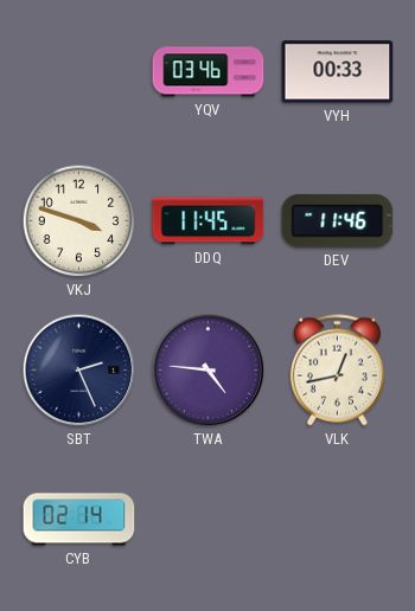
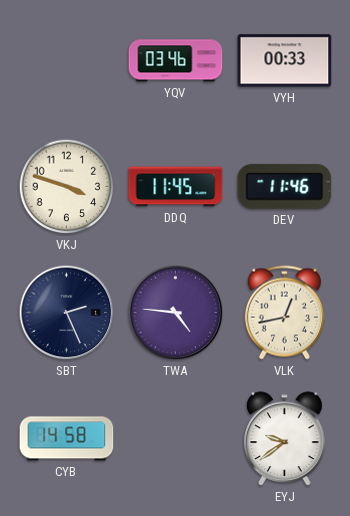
CYB: 02:14 -> 14:58 (67, 439)
EYJ: none -> 9:39 (285, 439)
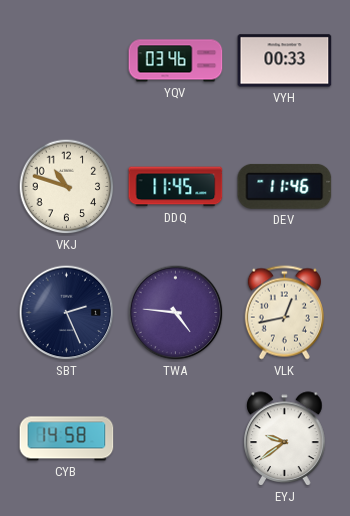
VKJ: 3:48 -> 10:48 (67, 187)
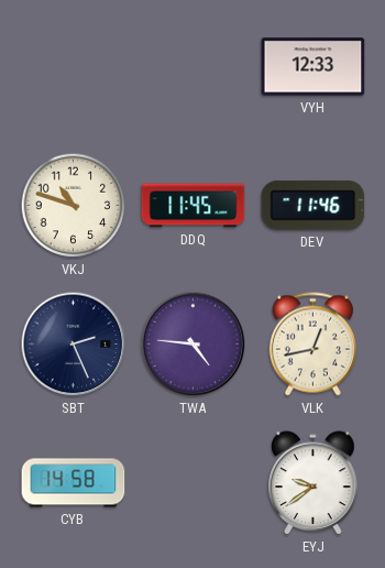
YQV: 03:46 -> none (176, 61)
VYH: 00:33 -> 12:33 (313, 67)
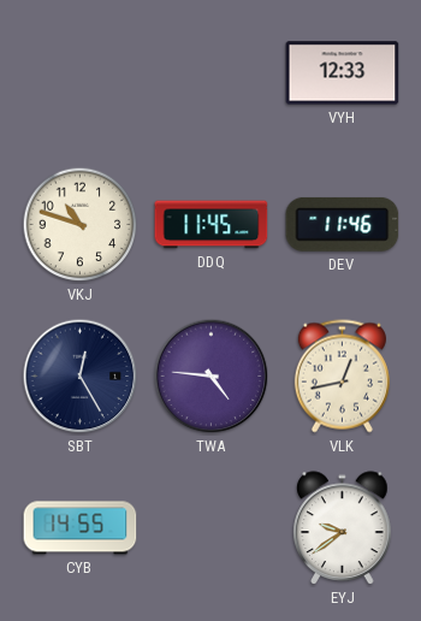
SBT: 2:26 -> 12:25 (81, 377)
CYB: 14:58 -> 14:55 (81, 528)
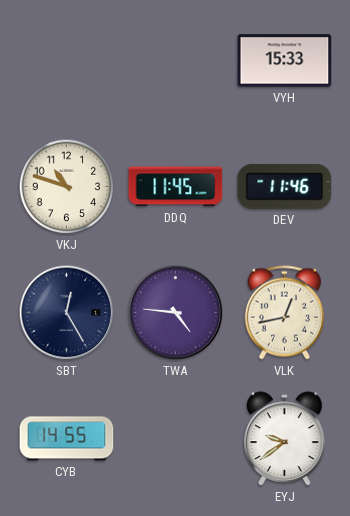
VYH: 12:33 -> 15:33 (285, 61)
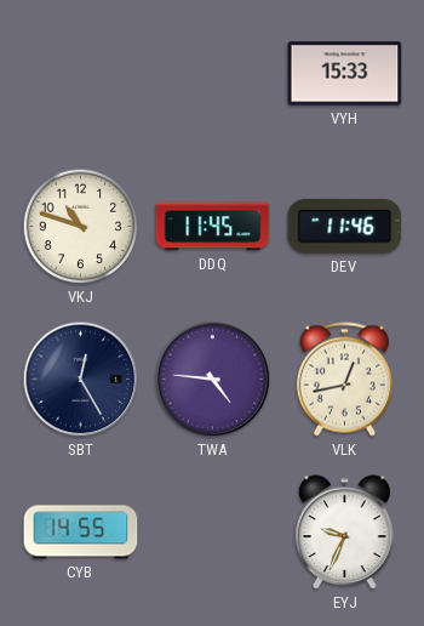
EYJ: 9:39 -> 9:34 (345, 533)
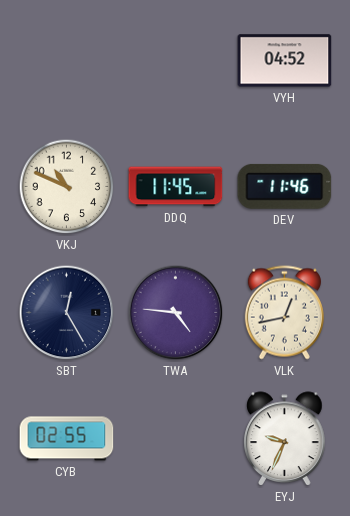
VYH: 15:33 -> 04:52 (285, 61)
VKJ: 10:48 -> 10:49 (67, 187)
CYB: 14:55 -> 02:55 (67, 439)
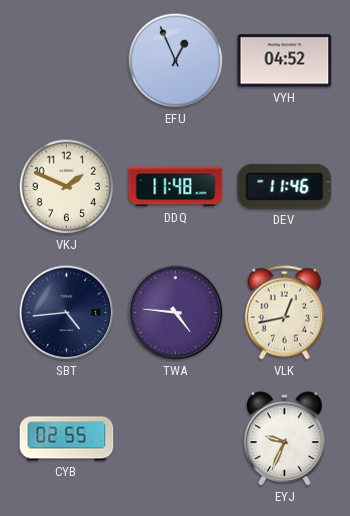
EFU: none -> 12:56 (176, 61)
VKJ: 10:49 -> 1:49 (67, 187)
DDQ: 11:45 -> 11:48 (176, 187)
SBT: 12:25 -> 4:44 (67, 313)
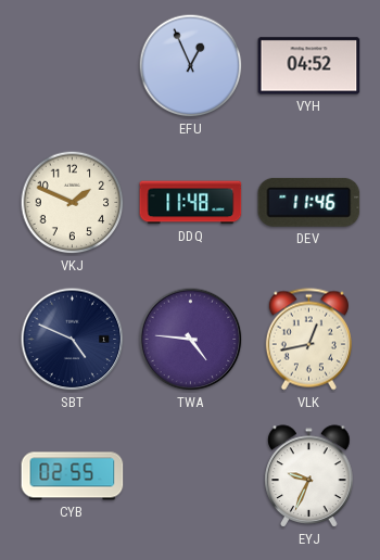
SBT: 4:44 -> 4:49 (73, 340)
